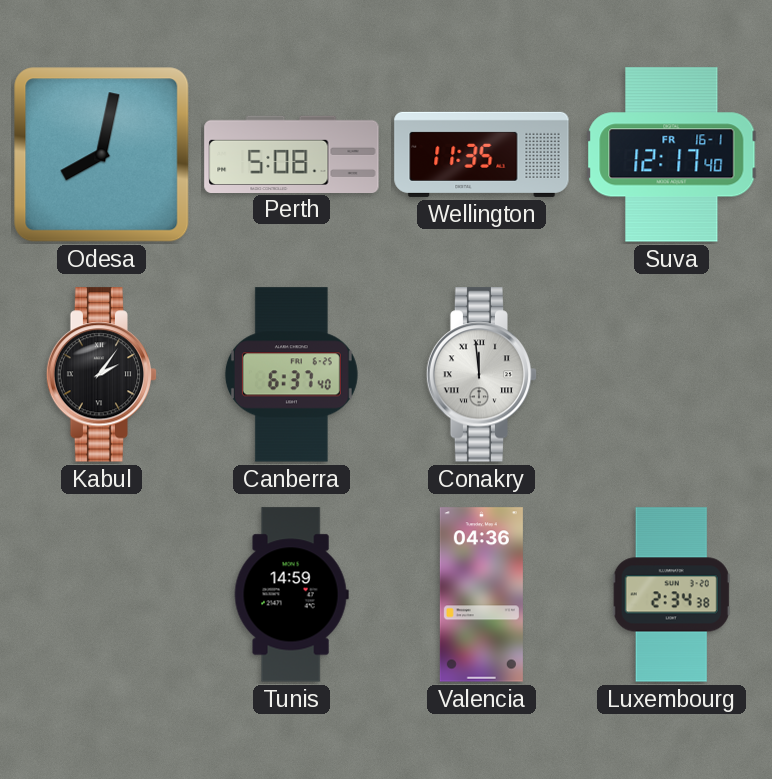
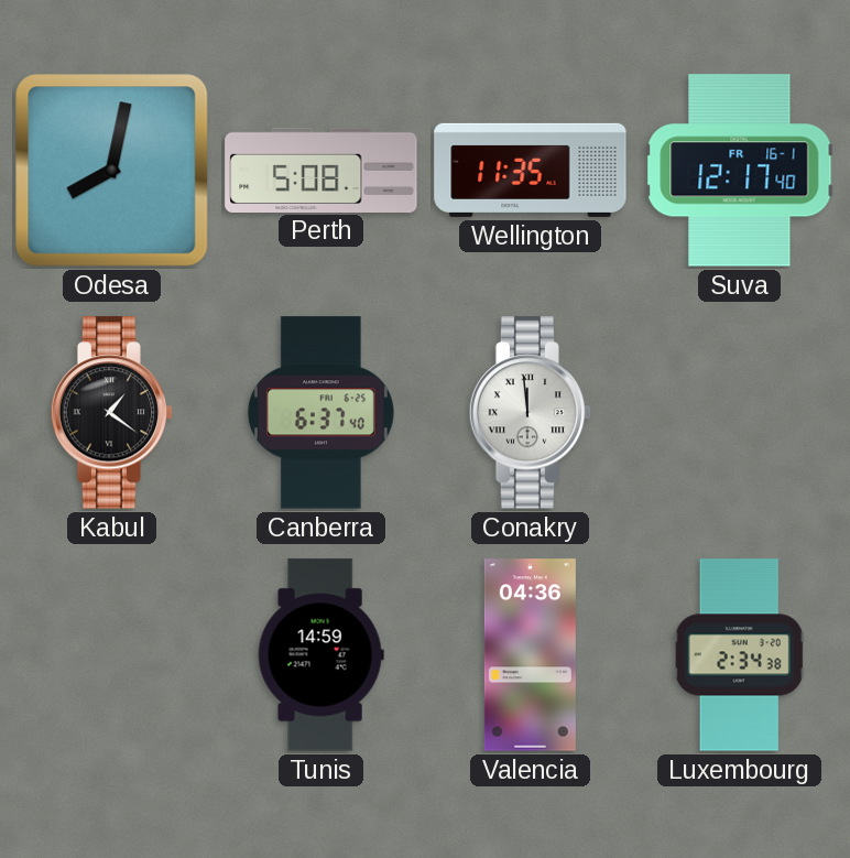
Kabul: 2:06 -> 1:21 (112, 413)
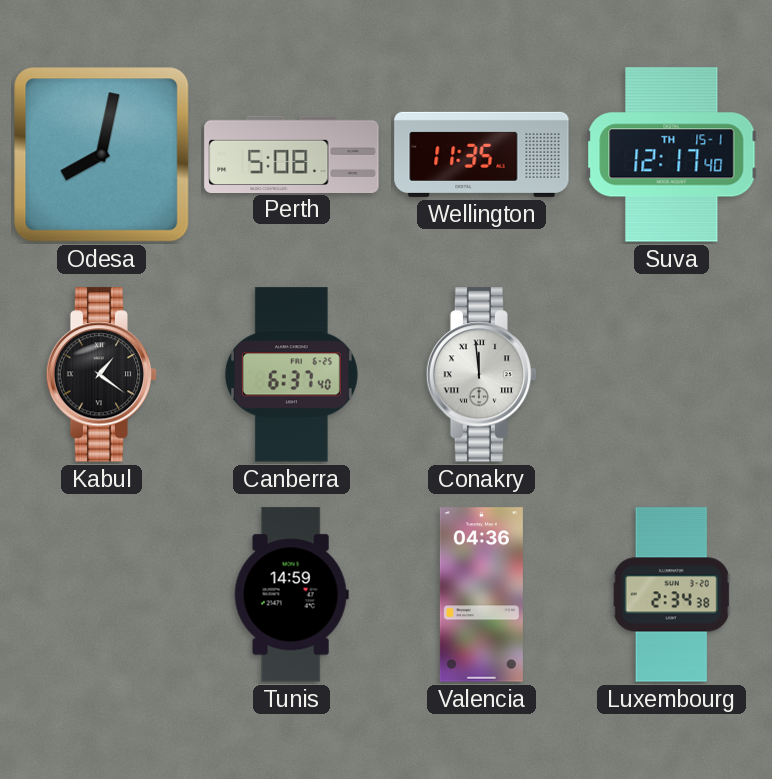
Suva date: FR 16-1 -> TH 15-1 (672, 155)
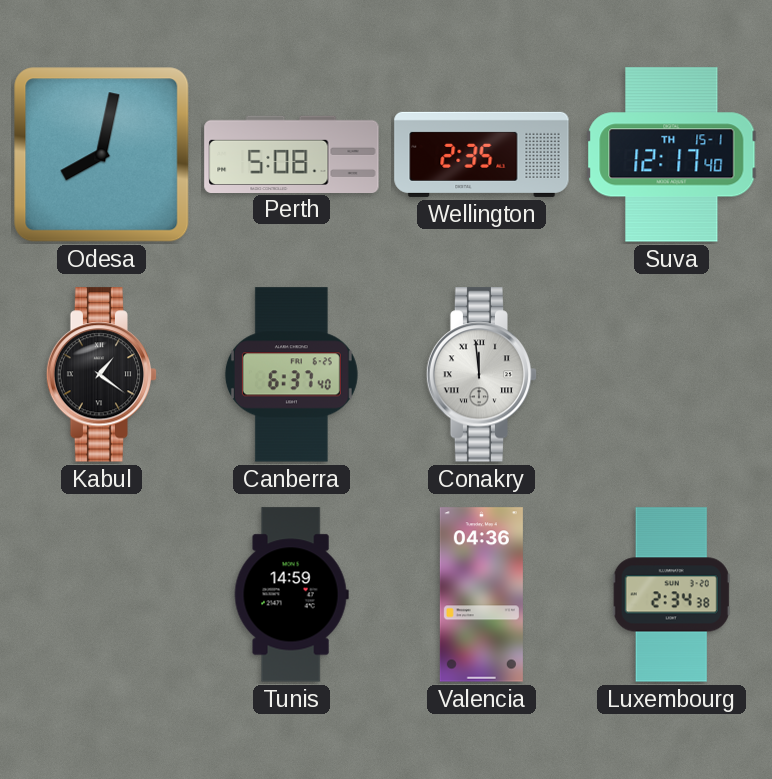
Wellington: 11:35 -> 2:35 (482, 154)
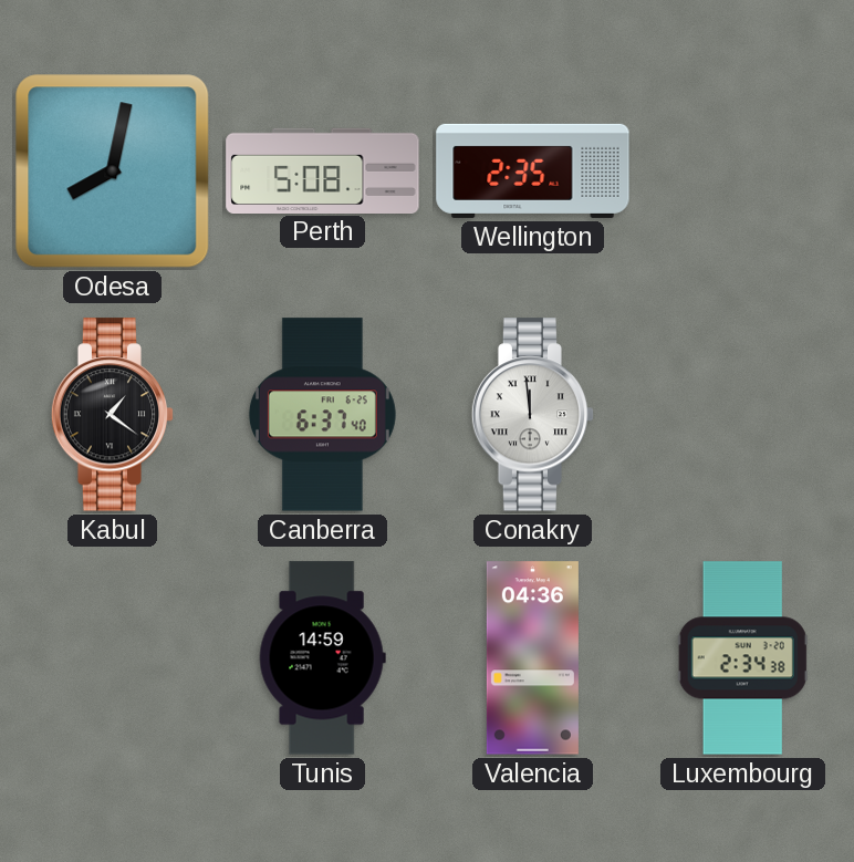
Suva: 12:17 -> none (672, 155)
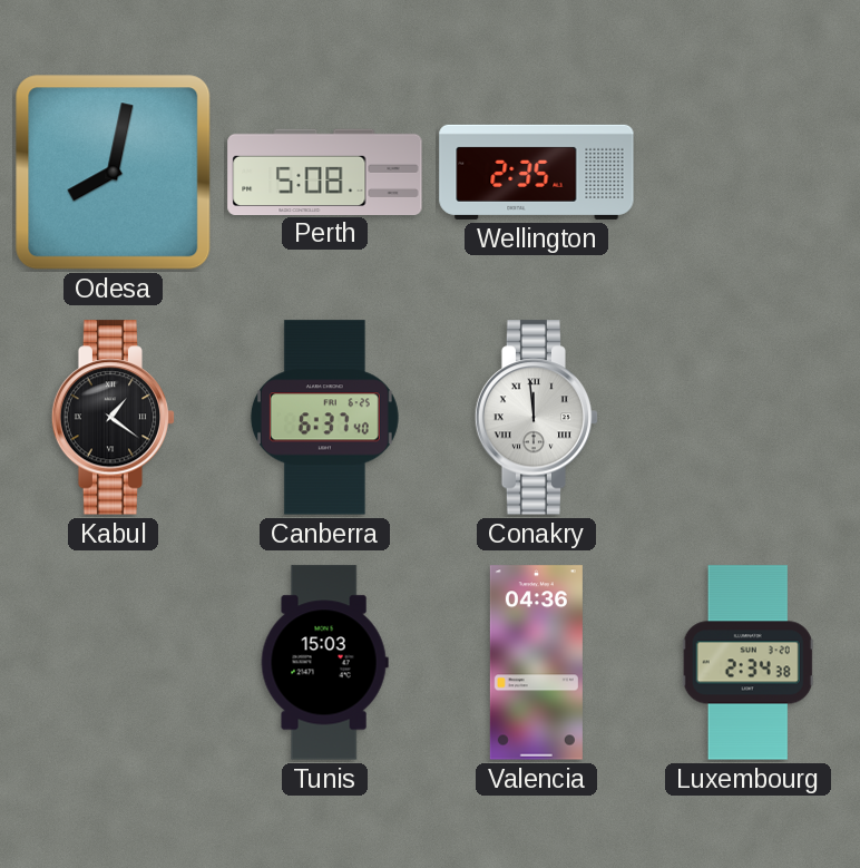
Tunis: 14:59 -> 15:03 (324, 663)
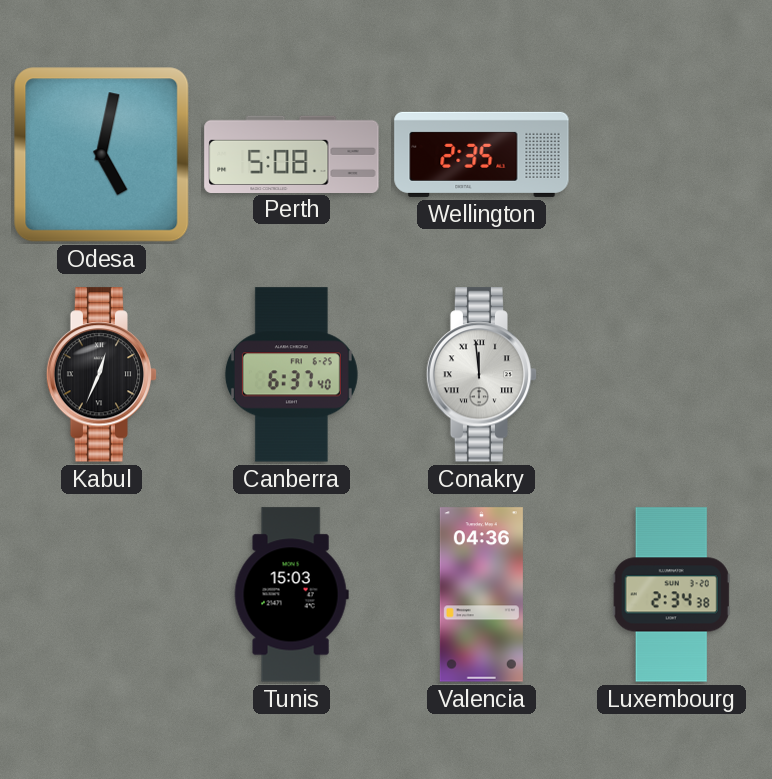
Odesa: 8:02 -> 5:02 (102, 155)
Kabul: 1:21 -> 12:34 (102, 375)
